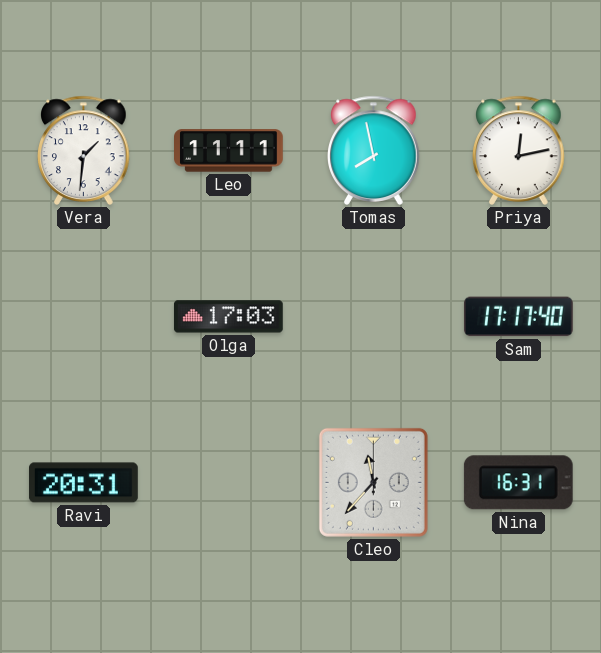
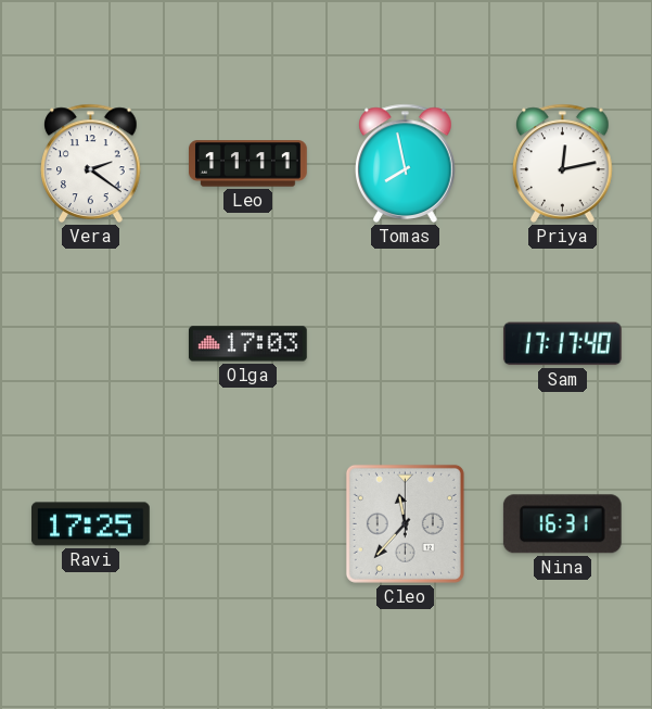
Vera: 1:31 -> 2:21 (91, 163)
Ravi: 20:31 -> 17:25 (91, 524)
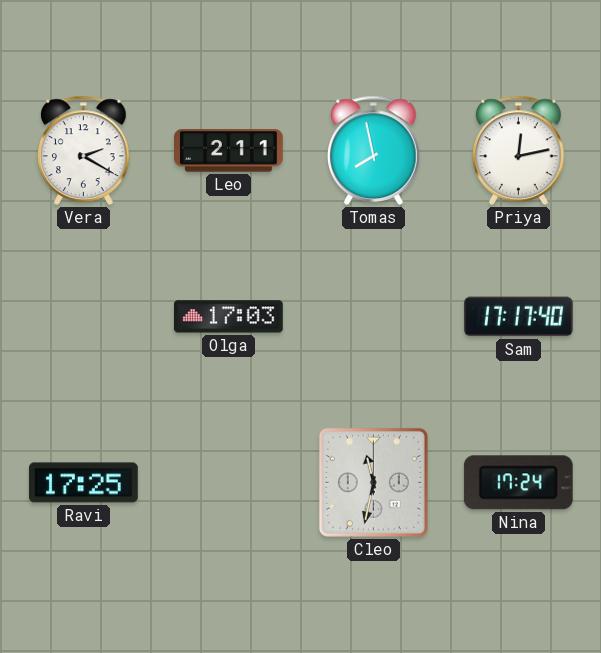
Vera: 2:21 -> 2:20 (84, 150)
Leo: 11:11 -> 2:11 (229, 151)
Cleo: 11:37 -> 11:32 (373, 482)
Nina: 16:31 -> 17:24 (518, 483)
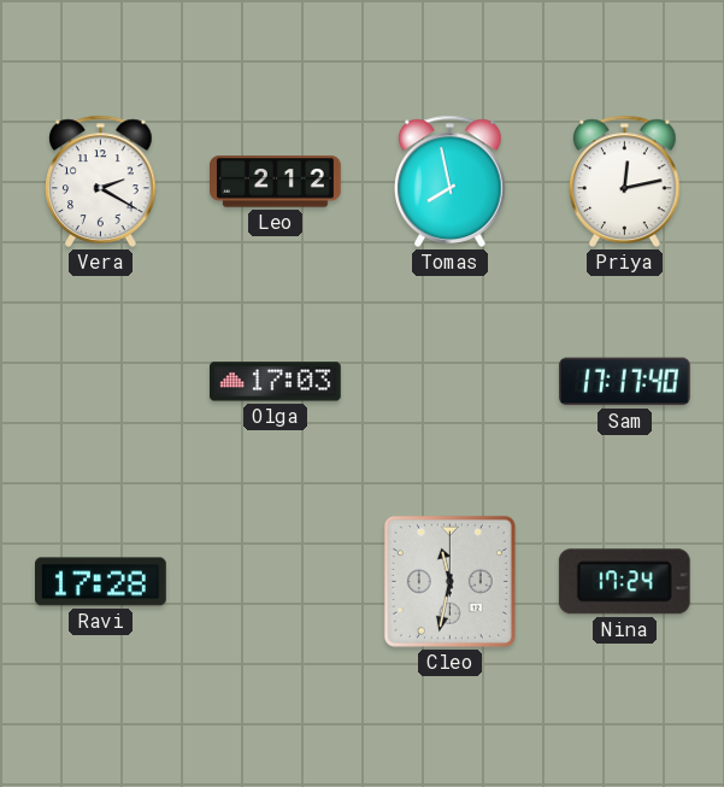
Leo: 2:11 -> 2:12 (276, 182)
Ravi: 17:25 -> 17:28 (101, 582)
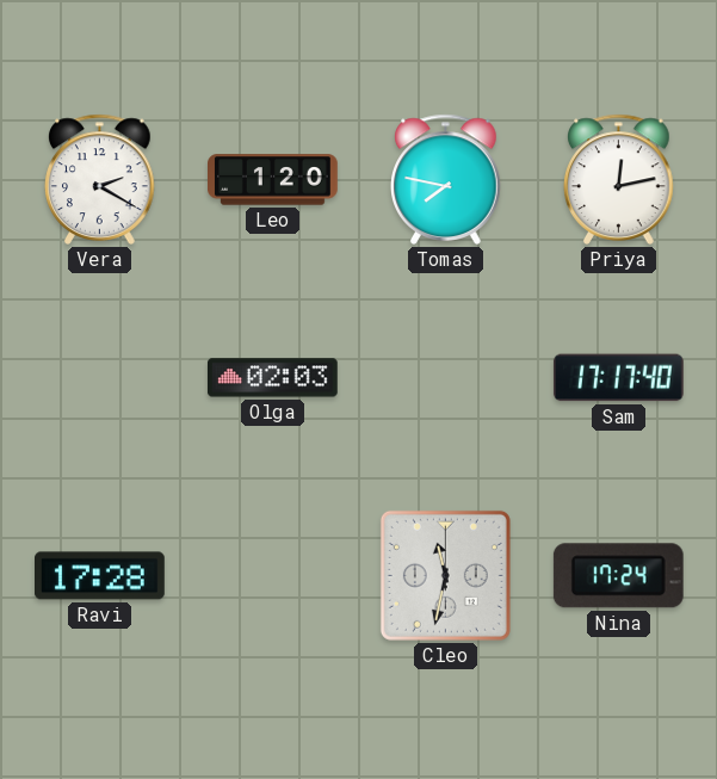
Leo: 2:12 -> 1:20 (273, 180)
Tomas: 7:58 -> 7:47 (446, 179)
Olga: 17:03 -> 02:03 (272, 378)
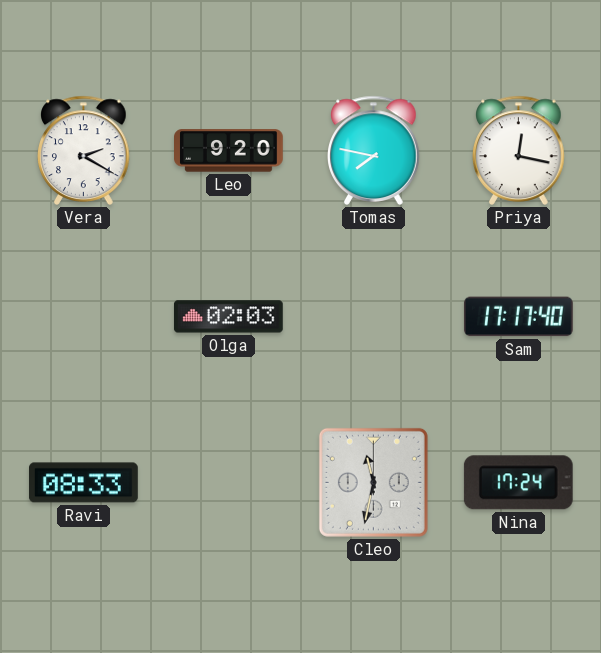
Leo: 1:20 -> 9:20 (229, 151)
Priya: 12:13 -> 12:17 (519, 150)
Ravi: 17:28 -> 08:33 (84, 483)
